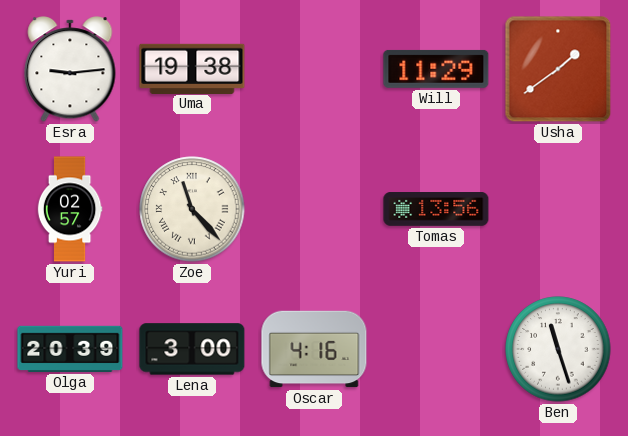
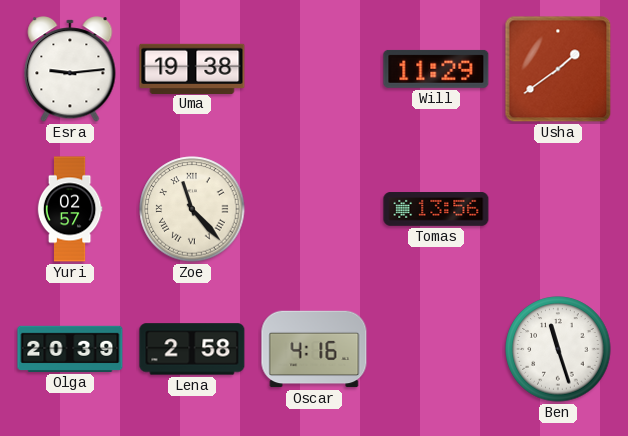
Lena: 3:00 -> 2:58 (192, 349)
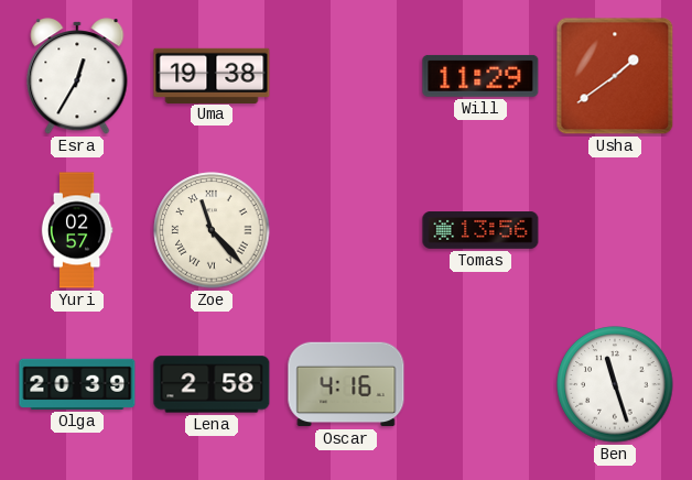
Esra: 9:14 -> 12:35 (77, 76)
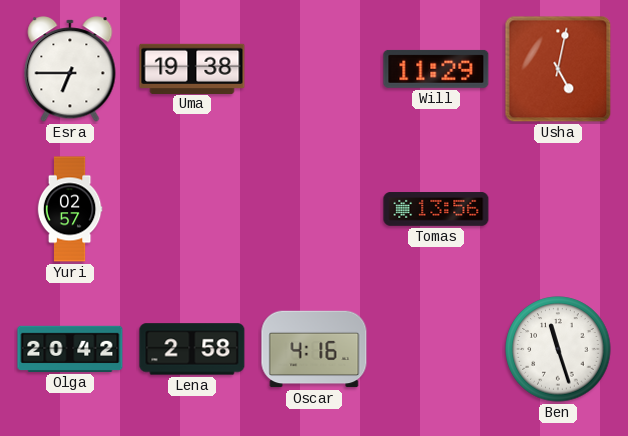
Esra: 12:35 -> 6:45 (70, 69)
Usha: 1:39 -> 5:02 (558, 69)
Zoe: 11:23 -> none (212, 230)
Olga: 20:39 -> 20:42 (70, 349)
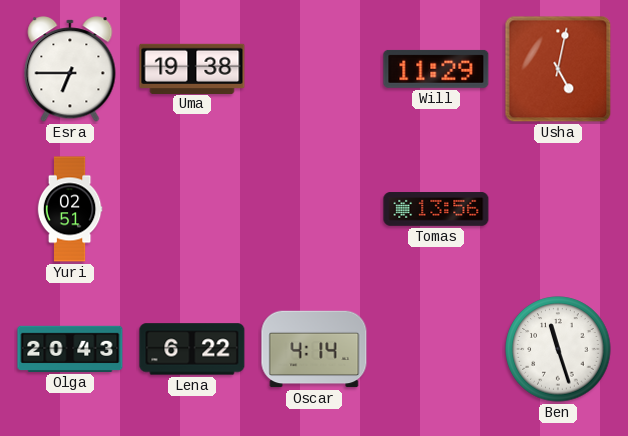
Yuri: 02:57 -> 02:51 (70, 209)
Olga: 20:42 -> 20:43 (70, 349)
Lena: 2:58 -> 6:22 (192, 349)
Oscar: 4:16 -> 4:14 (314, 349)
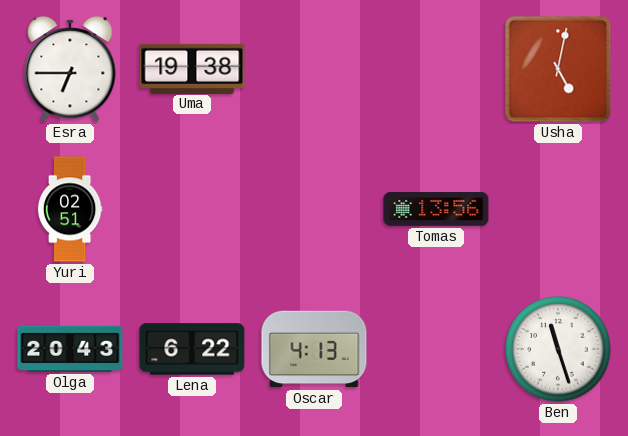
Will: 11:29 -> none (436, 69)
Oscar: 4:14 -> 4:13 (314, 349)
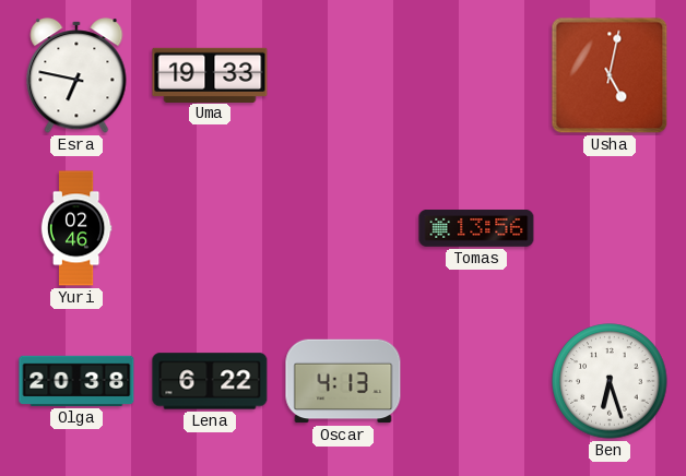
Esra: 6:45 -> 6:47 (76, 75)
Uma: 19:38 -> 19:33 (210, 74)
Yuri: 02:51 -> 02:46 (76, 228)
Olga: 20:43 -> 20:38 (76, 381)
Ben: 11:27 -> 6:27 (610, 381)
